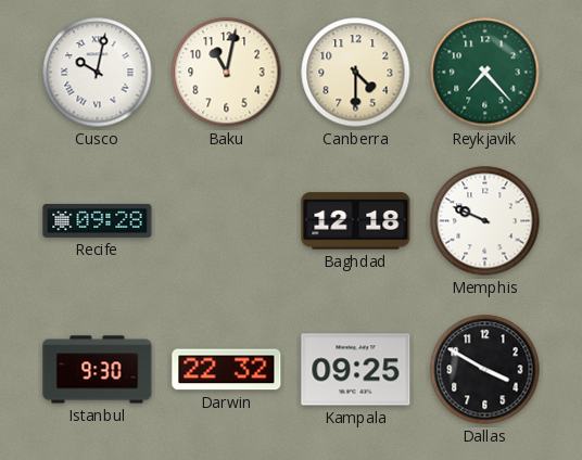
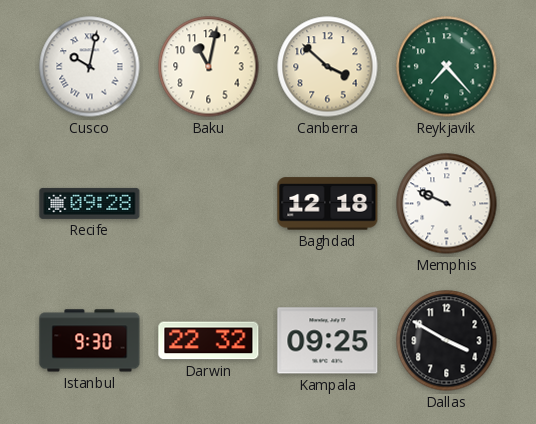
Canberra: 4:30 -> 3:52 (328, 67)
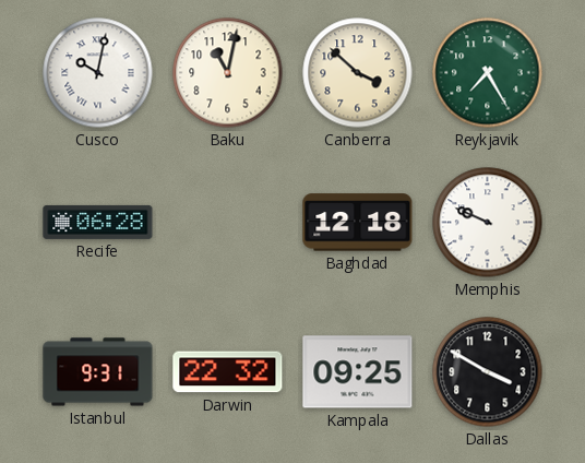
Reykjavik: 7:23 -> 7:25 (488, 73)
Recife: 09:28 -> 06:28 (98, 222)
Istanbul: 9:30 -> 9:31 (98, 372)
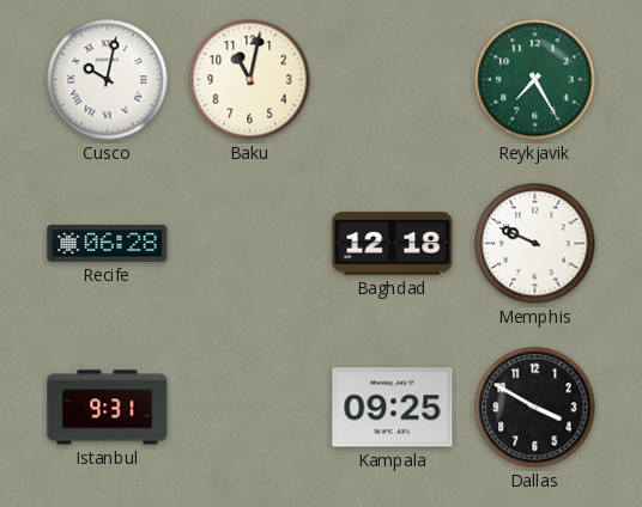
Canberra: 3:52 -> none (358, 73)
Darwin: 22:32 -> none (228, 372)
